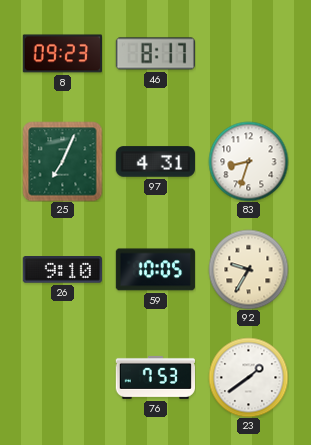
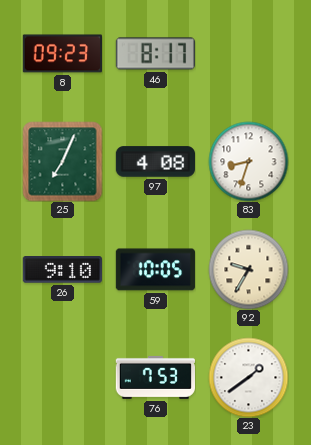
97: 4:31 -> 4:08 (155, 162)
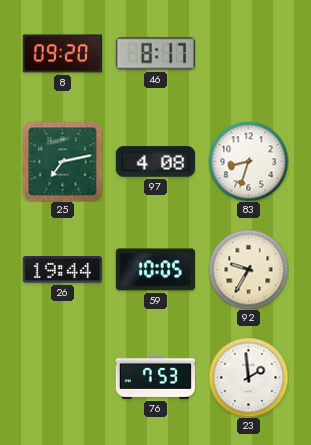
8: 09:23 -> 09:20 (62, 54)
25: 7:04 -> 7:13 (62, 161)
26: 9:10 -> 19:44 (62, 270)
23: 1:39 -> 1:59 (248, 377)
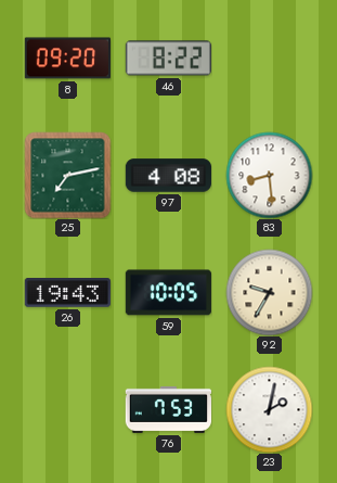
46: 8:17 -> 8:22 (168, 59)
83: 8:33 -> 8:29 (269, 175)
26: 19:44 -> 19:43 (67, 293)
23: 1:59 -> 2:02 (269, 409)
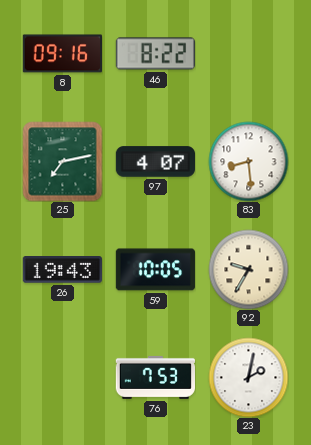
8: 09:20 -> 09:16 (62, 54)
97: 4:08 -> 4:07 (155, 162)
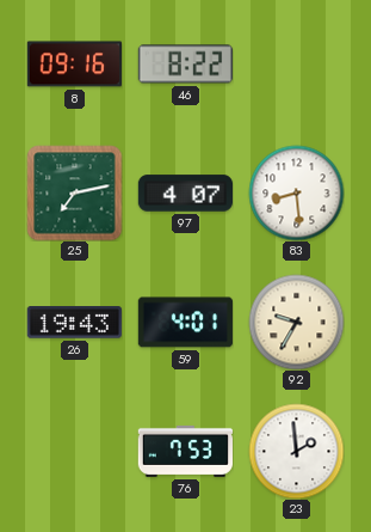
59: 10:05 -> 4:01 (185, 323)
23: 2:02 -> 1:59 (296, 451)
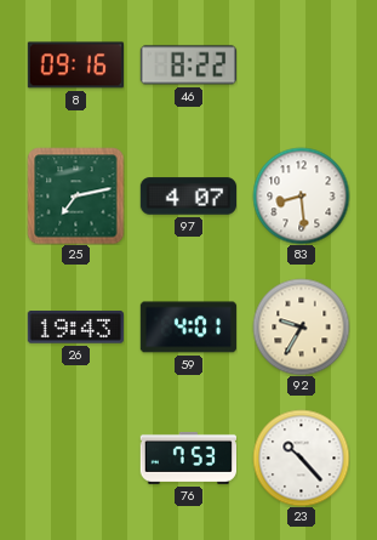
23: 1:59 -> 10:23 (301, 457)
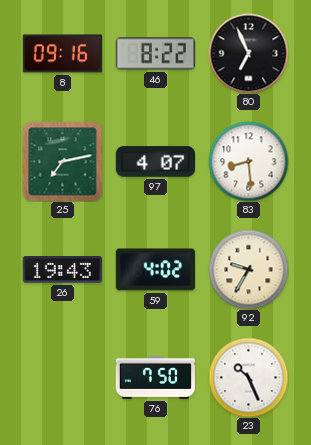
80: none -> 6:56 (248, 53)
59: 4:01 -> 4:02 (155, 270)
76: 7:53 -> 7:50 (155, 377)
23: 10:23 -> 10:26 (248, 377)
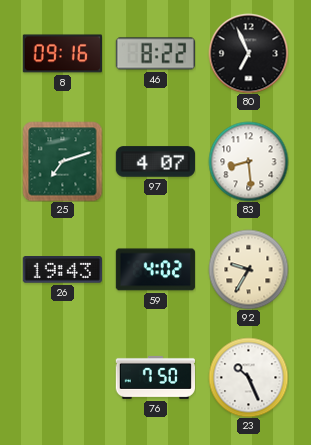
25: 7:13 -> 7:12 (62, 161)
